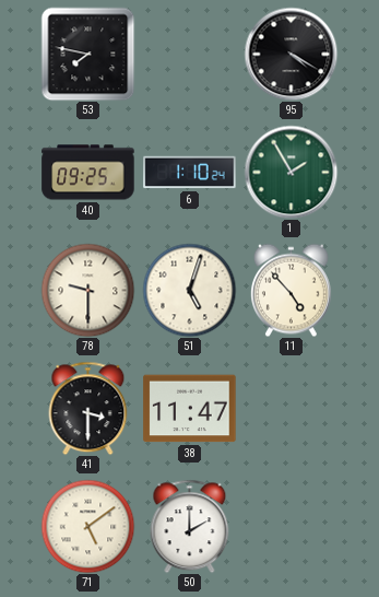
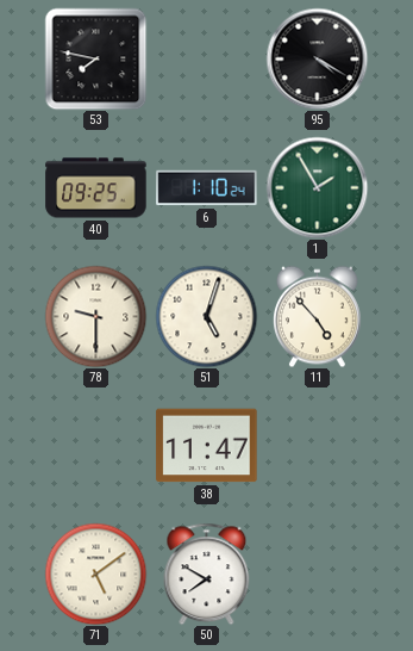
41: 3:30 -> none (88, 408)
50: 2:00 -> 7:50 (207, 573)
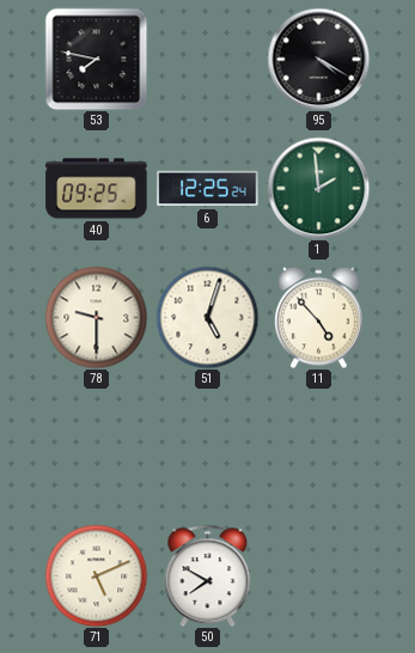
6: 1:10 -> 12:25 (208, 189)
1: 1:55 -> 1:59 (318, 188)
38: 11:47 -> none (207, 446)
71: 5:09 -> 5:11 (96, 575)
